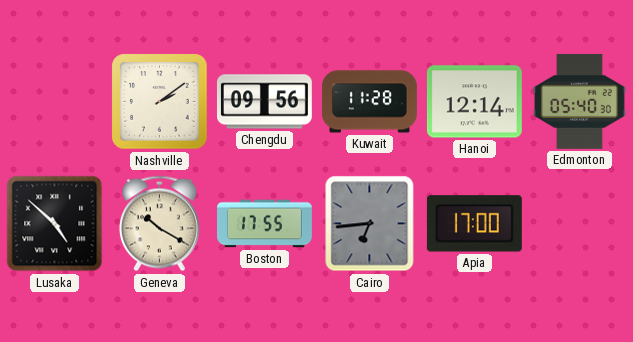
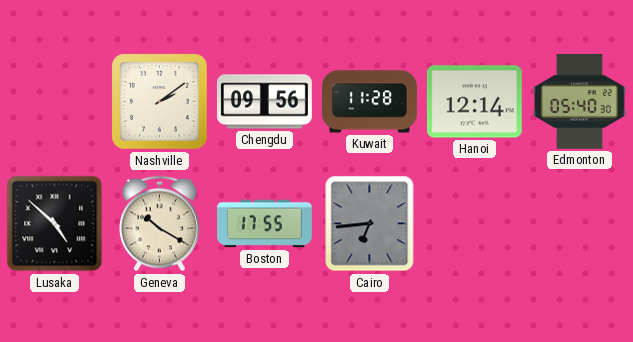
Apia: 17:00 -> none (474, 224)
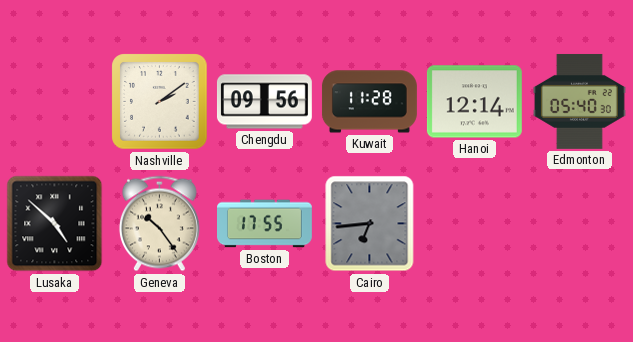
Geneva: 10:20 -> 10:24 (159, 224)
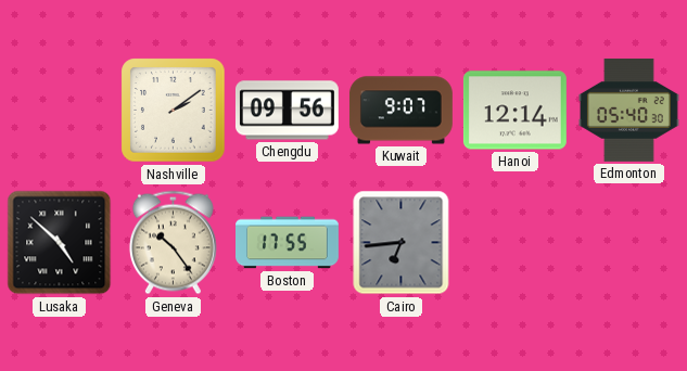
Kuwait: 11:28 -> 9:07 (400, 111)
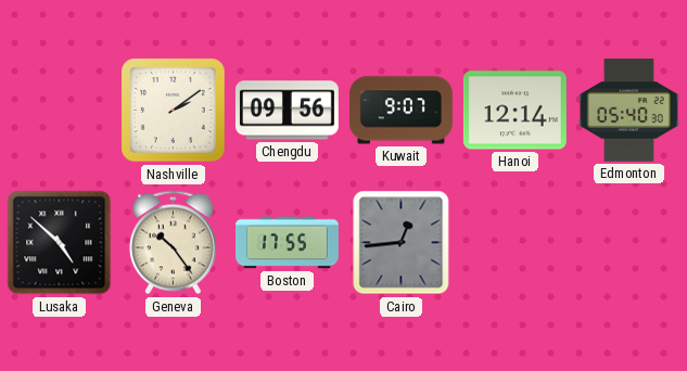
Cairo: 6:44 -> 12:44 (402, 243)
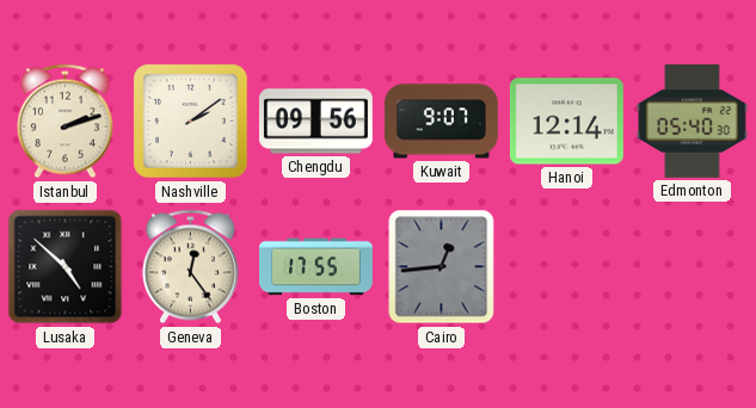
Istanbul: none -> 2:12 (64, 122)
Geneva: 10:24 -> 12:24 (190, 267)
